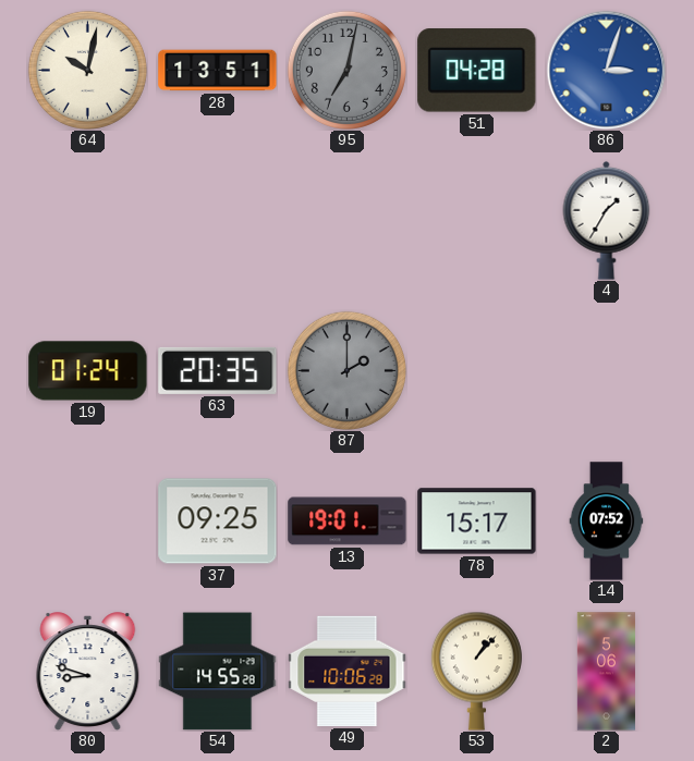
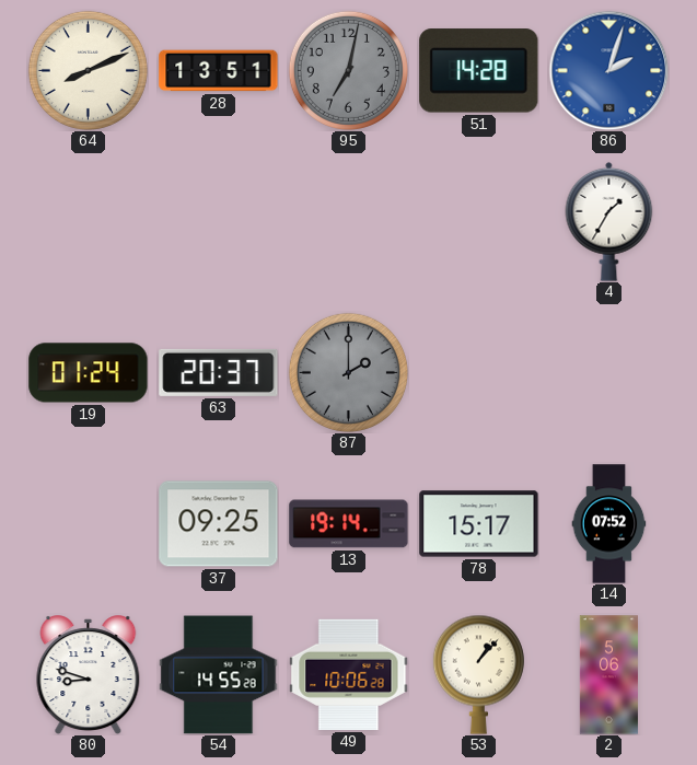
64: 10:02 -> 8:11 (88, 70)
51: 04:28 -> 14:28 (479, 71)
86: 3:03 -> 2:03 (608, 70)
63: 20:35 -> 20:37 (219, 372)
13: 19:01 -> 19:14 (349, 524)
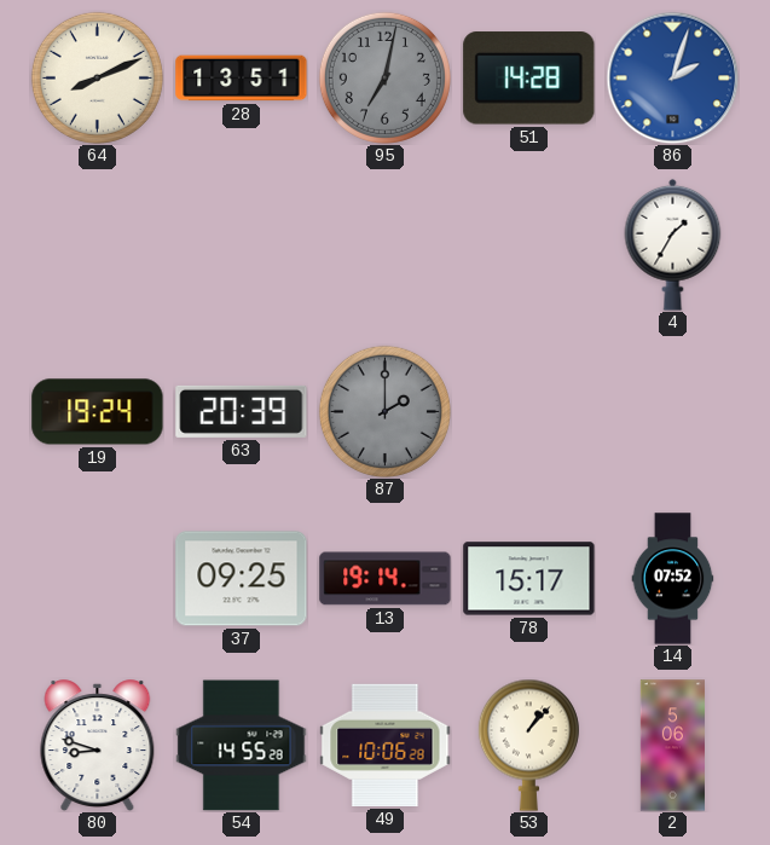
19: 01:24 -> 19:24 (98, 412)
63: 20:37 -> 20:39 (242, 411)
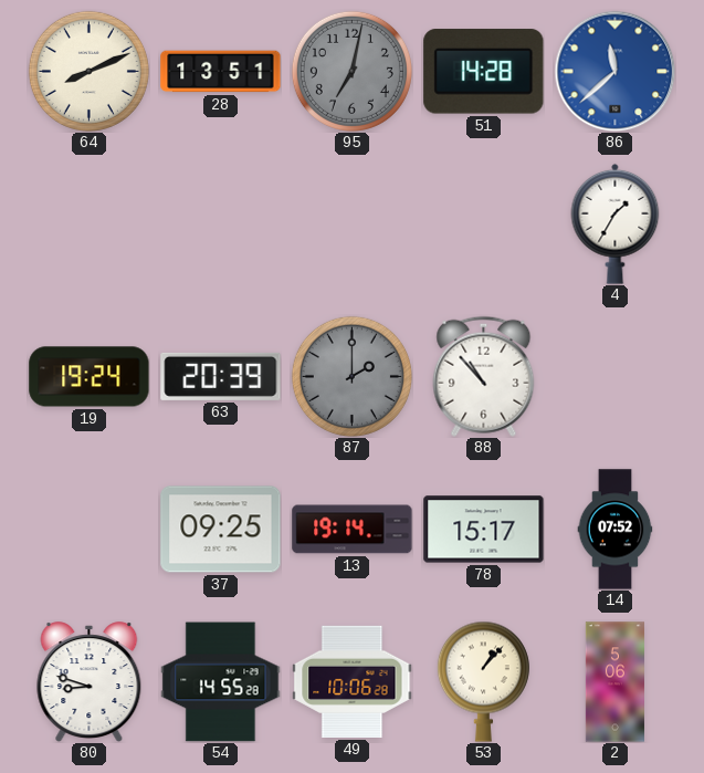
86: 2:03 -> 11:38 (614, 71)
88: none -> 10:53 (484, 376)
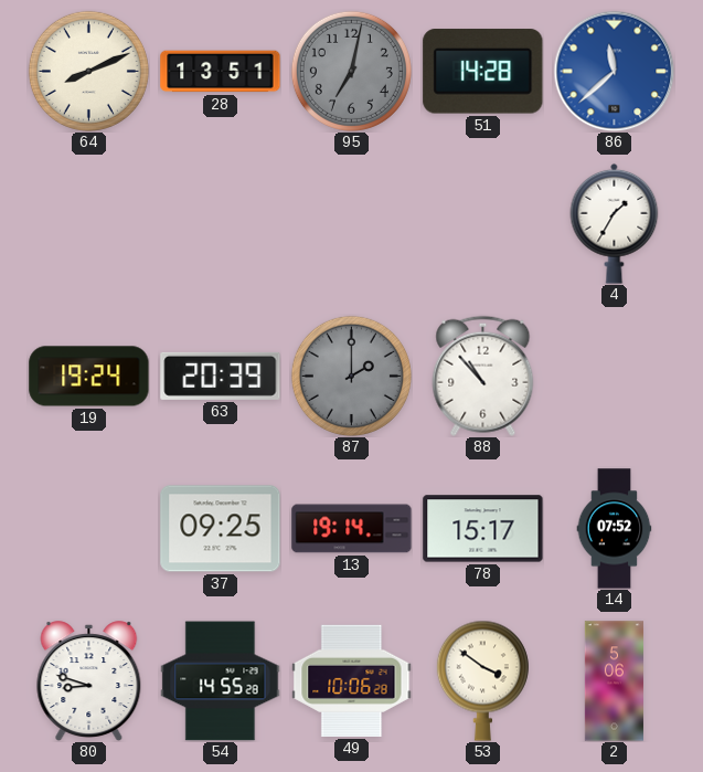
53: 1:07 -> 3:51 (482, 680)
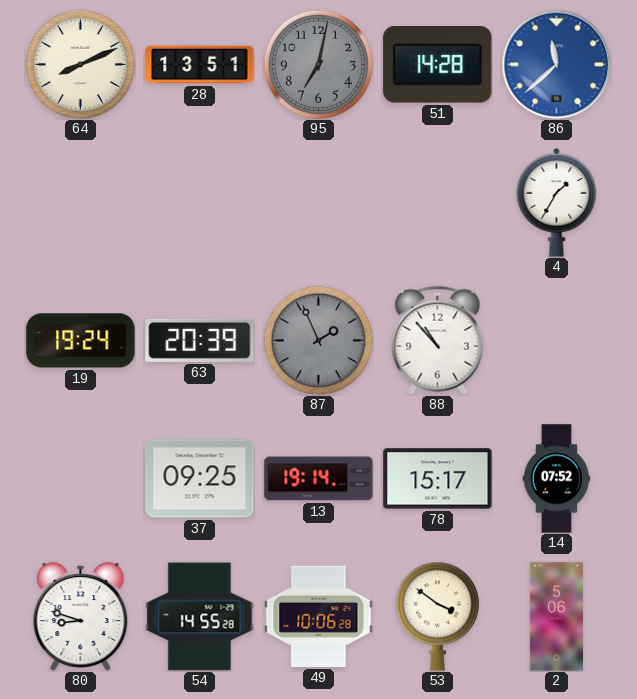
87: 2:00 -> 1:56 (318, 340)
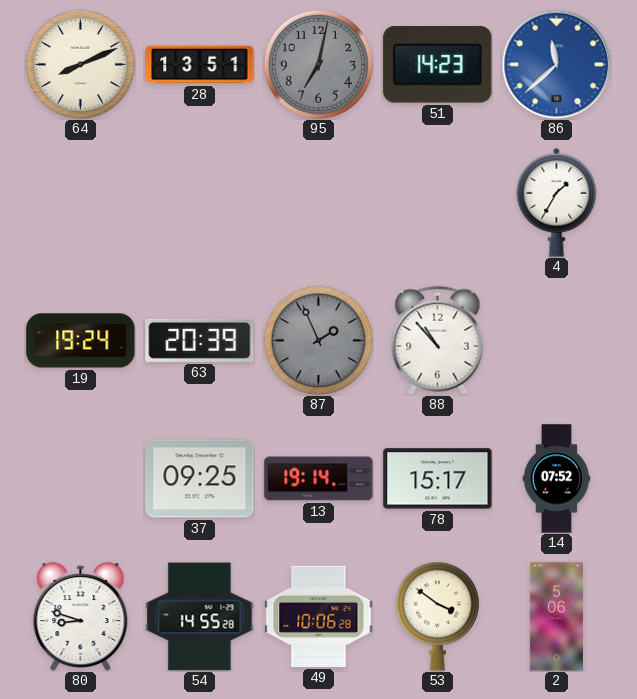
51: 14:28 -> 14:23 (438, 65)
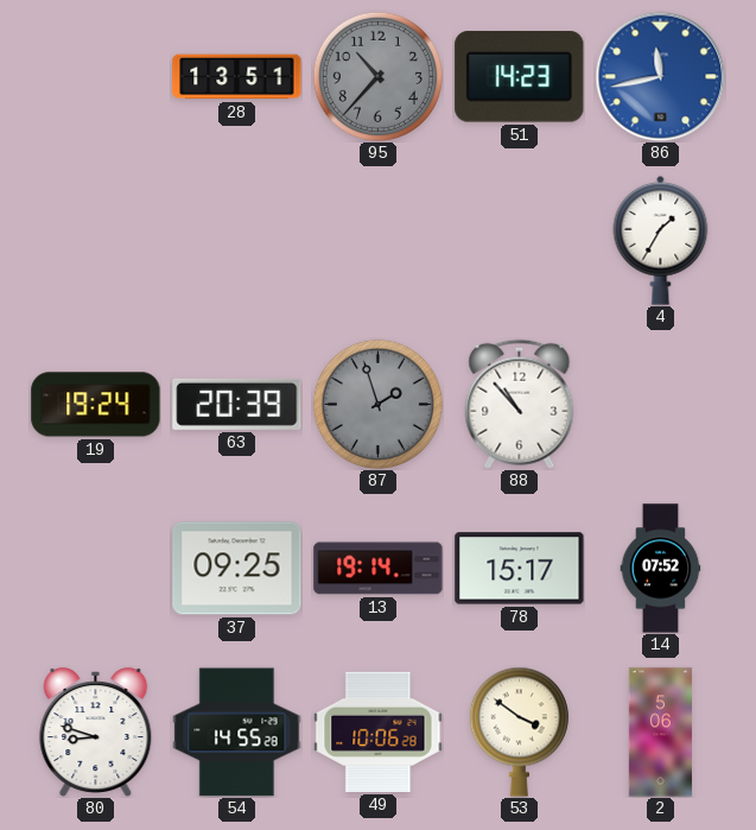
64: 8:11 -> none (80, 64)
95: 7:02 -> 10:37 (377, 76)
86: 11:38 -> 11:43 (660, 76)
87: 1:56 -> 1:57 (377, 404)
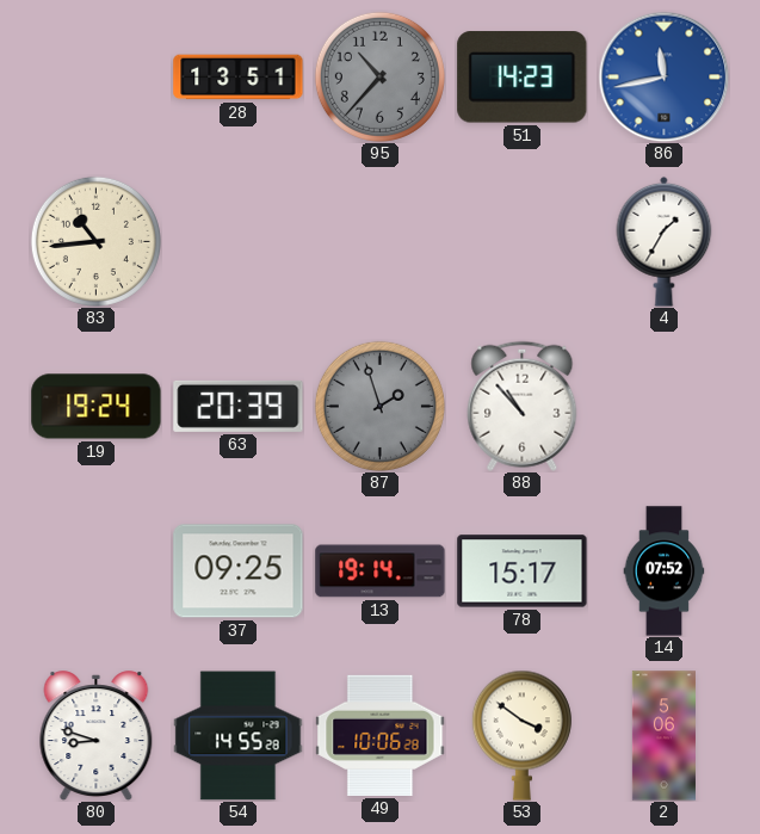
83: none -> 10:44 (95, 241)
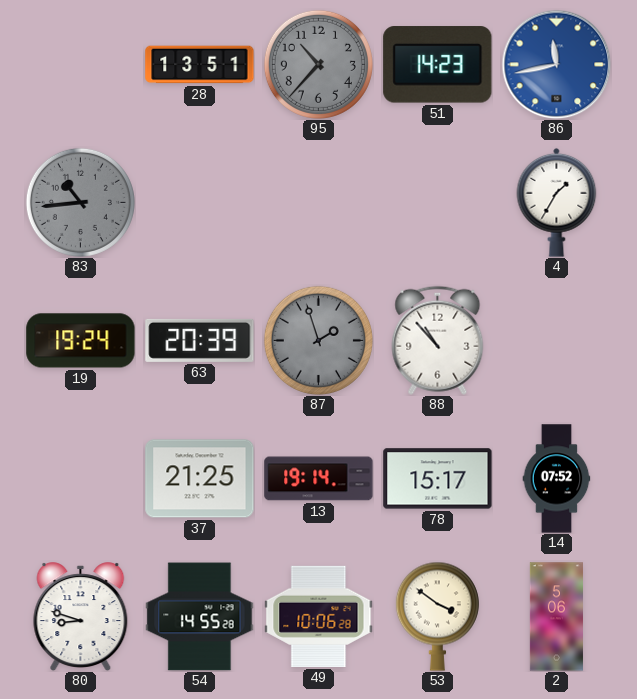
83 dial: cream -> grey (80, 202)
37: 09:25 -> 21:25 (200, 479)
